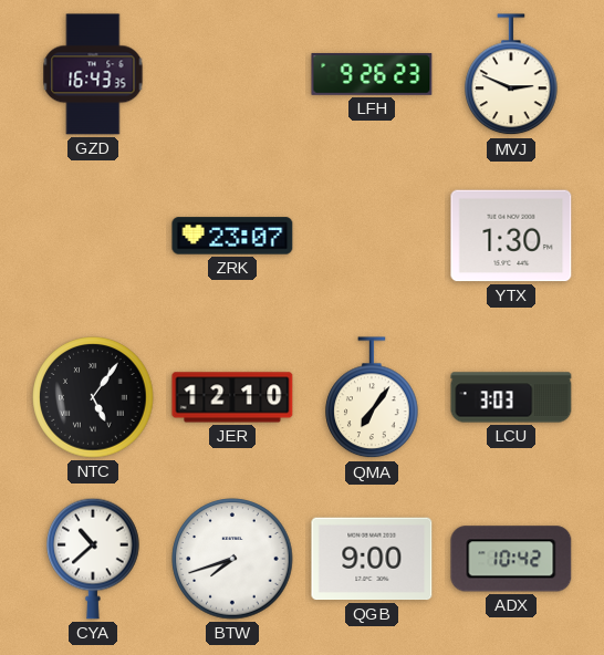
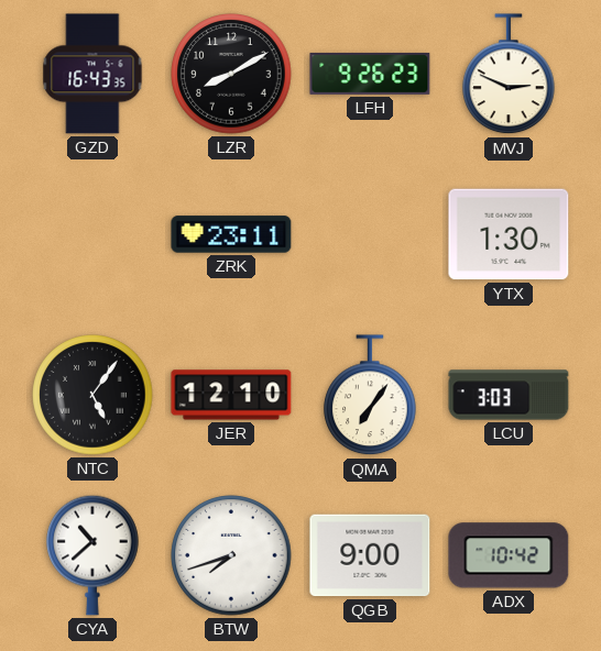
LZR: none -> 8:10 (231, 74)
ZRK: 23:07 -> 23:11 (231, 234)
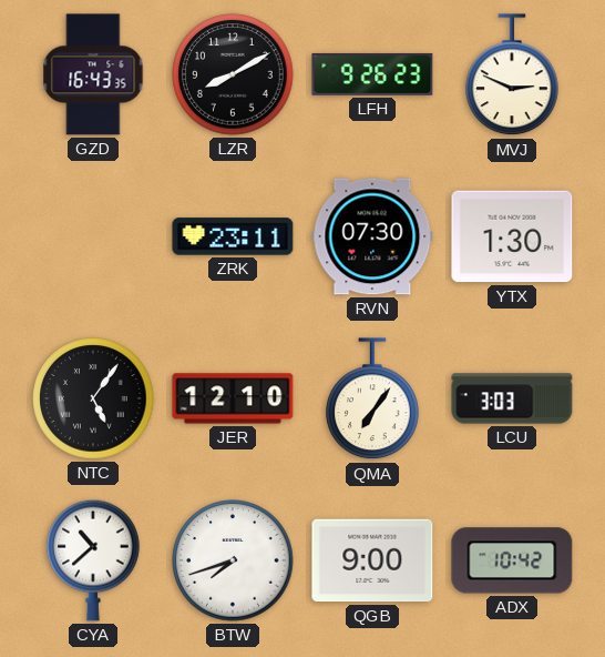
RVN: none -> 07:30 (372, 236)
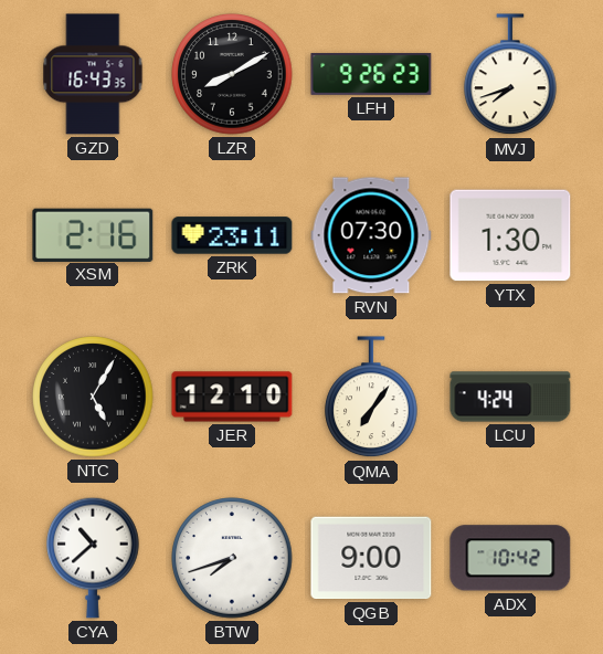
MVJ: 2:49 -> 7:42 (510, 75)
XSM: none -> 2:16 (93, 234)
NTC: 5:06 -> 5:05 (93, 397)
LCU: 3:03 -> 4:24 (510, 397)
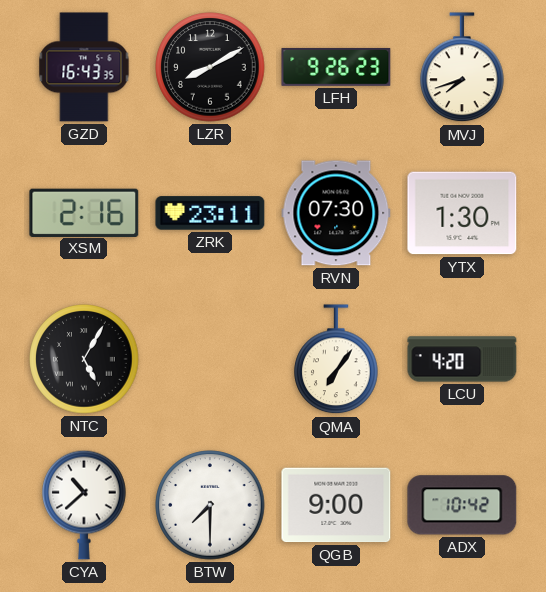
JER: 12:10 -> none (232, 397)
LCU: 4:24 -> 4:20 (462, 359)
BTW: 7:42 -> 7:30 (210, 505)
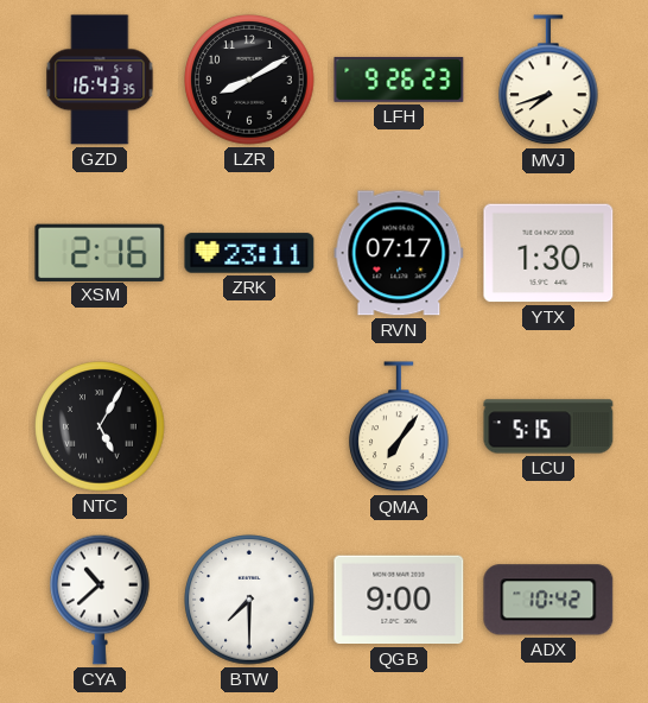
RVN: 07:30 -> 07:17 (399, 253)
LCU: 4:20 -> 5:15 (548, 426)
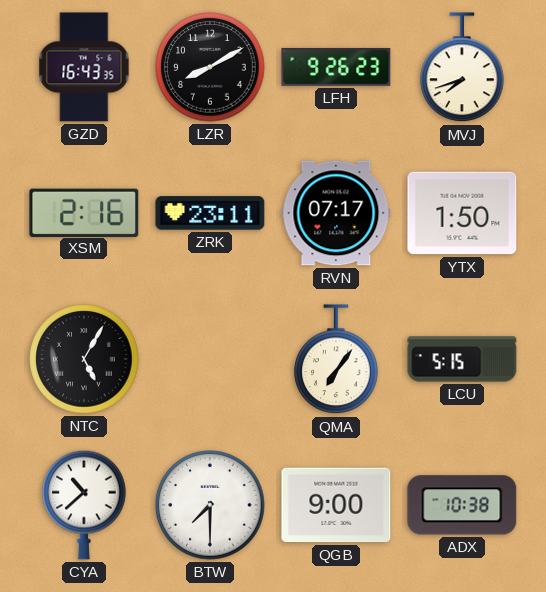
YTX: 1:30 -> 1:50 (462, 213)
ADX: 10:42 -> 10:38 (462, 505)
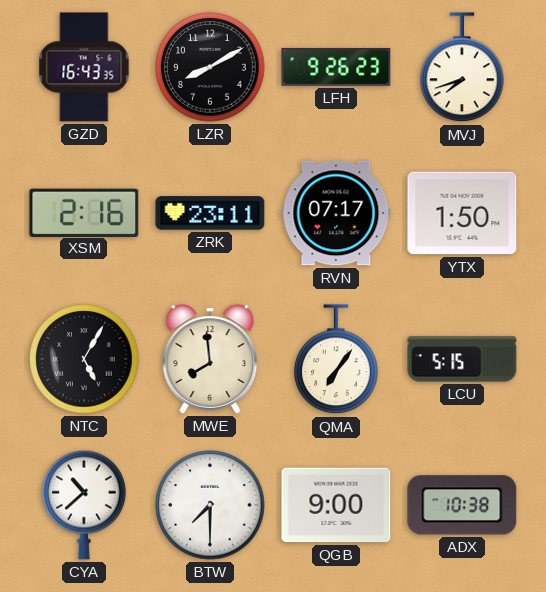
MWE: none -> 7:59 (210, 359)
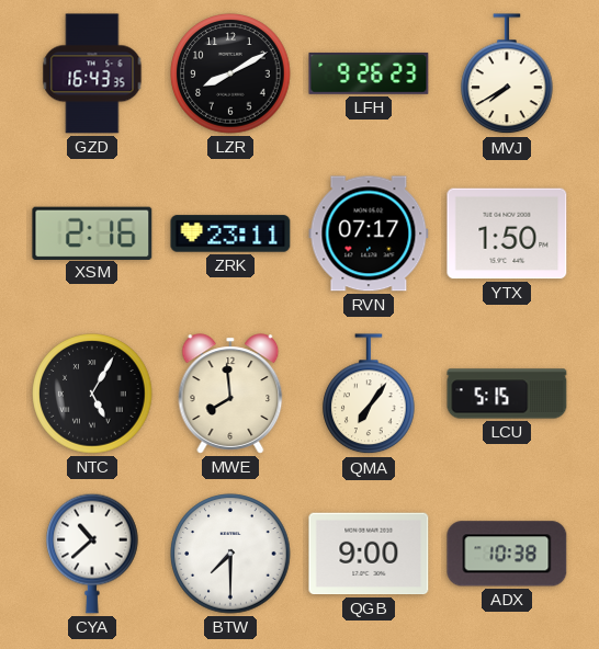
MVJ: 7:42 -> 7:40 (507, 75)
